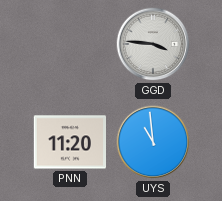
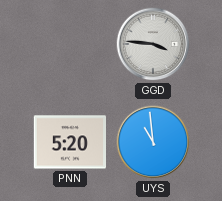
PNN: 11:20 -> 5:20 (69, 142)
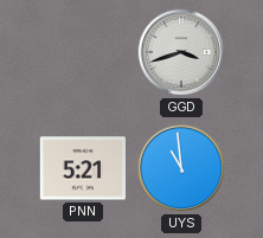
GGD: 3:46 -> 3:42 (181, 52)
PNN: 5:20 -> 5:21 (82, 168)
